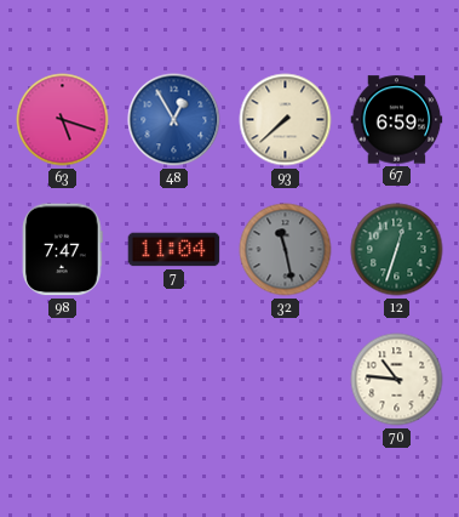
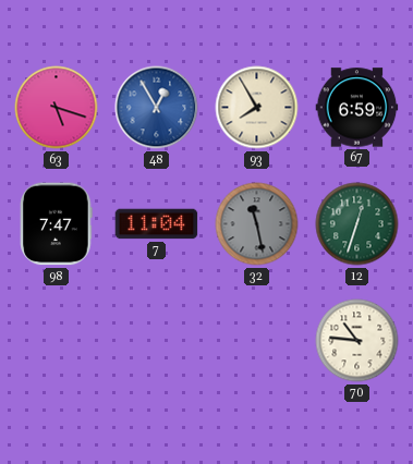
93: 7:38 -> 7:55 (257, 108)
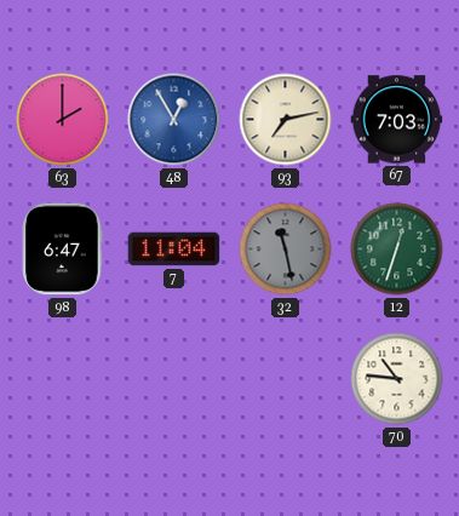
63: 5:18 -> 2:00 (63, 120)
93: 7:55 -> 7:13 (286, 120)
67: 6:59 -> 7:03 (397, 120)
98: 7:47 -> 6:47 (63, 250)
